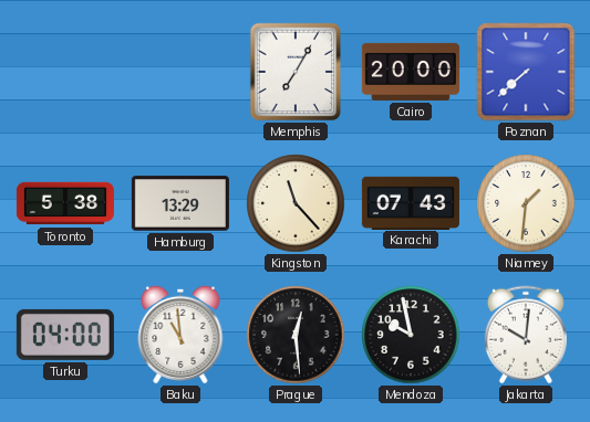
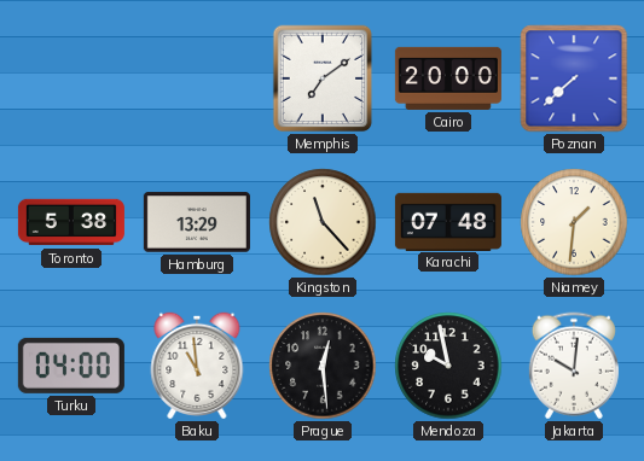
Memphis: 7:05 -> 7:09 (323, 78)
Karachi: 07:43 -> 07:48 (448, 221)
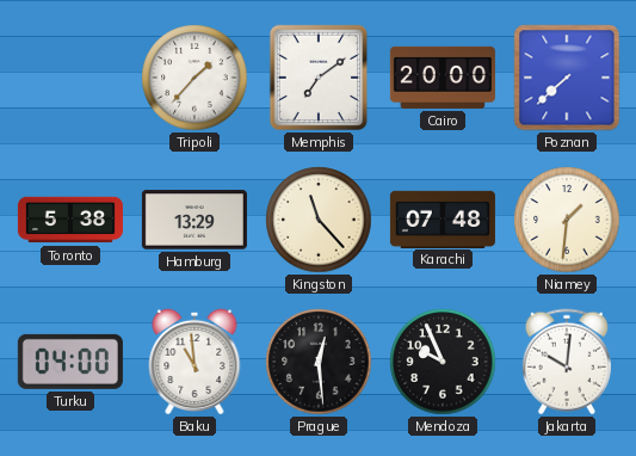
Tripoli: none -> 1:37 (194, 78)
Mendoza: 9:58 -> 9:56 (443, 362)
